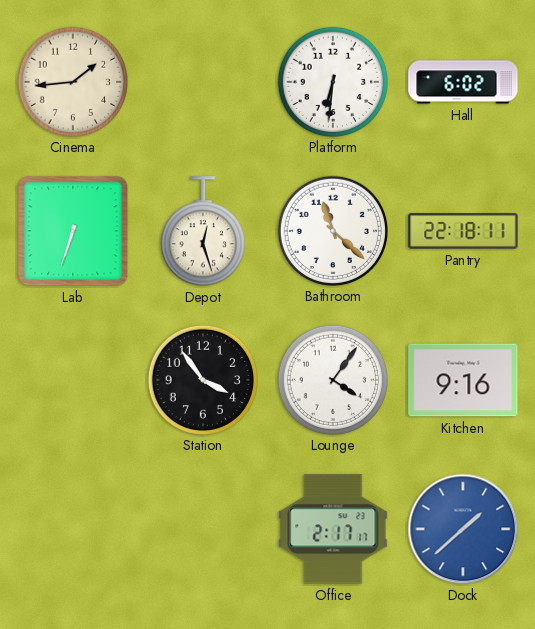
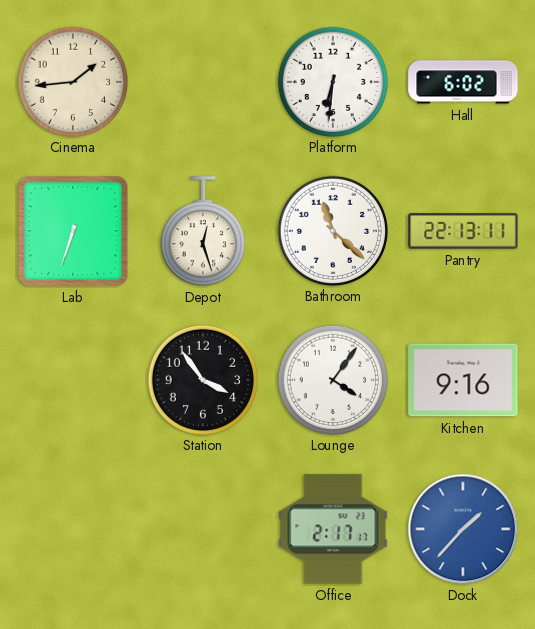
Pantry: 22:18 -> 22:13 (463, 231)
Dock: 1:38 -> 1:37 (463, 529)
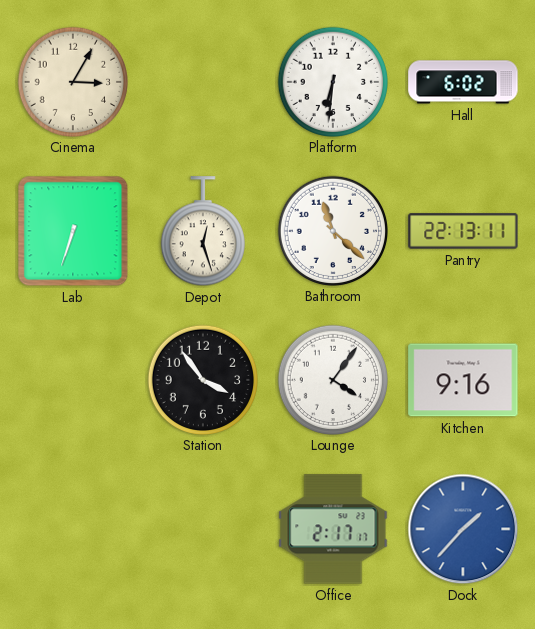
Cinema: 1:44 -> 3:05 (72, 81)
